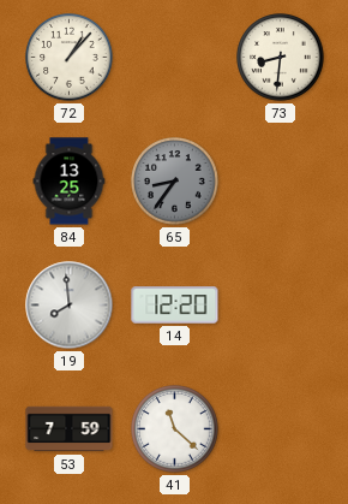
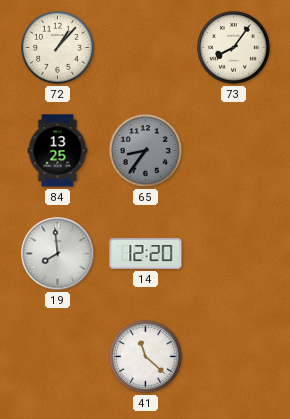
73: 8:31 -> 8:06 (234, 48)
53: 7:59 -> none (70, 429)
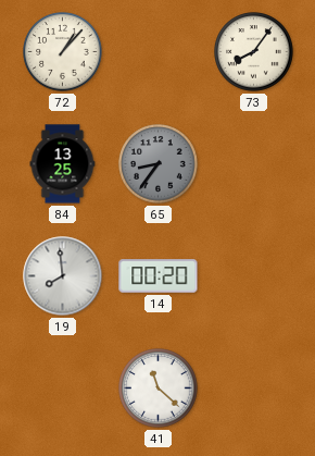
14: 12:20 -> 00:20 (159, 276)
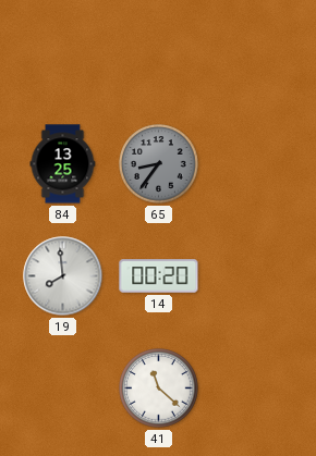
72: 1:07 -> none (63, 52)
73: 8:06 -> none (254, 52)
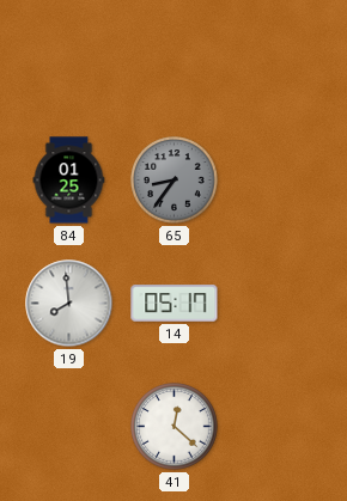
84: 13:25 -> 01:25 (69, 181)
14: 00:20 -> 05:17 (175, 304)
41: 11:22 -> 12:22 (175, 427)
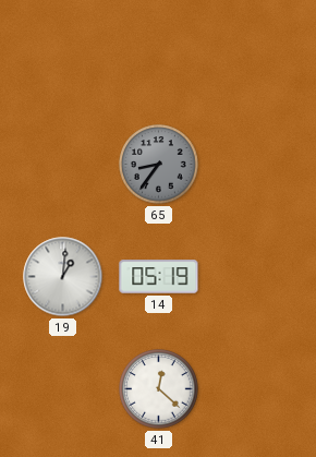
84: 01:25 -> none (69, 181)
19: 7:59 -> 1:01 (63, 277)
14: 05:17 -> 05:19 (159, 277)
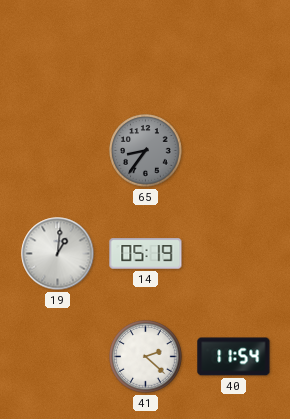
41: 12:22 -> 2:22 (146, 357)
40: none -> 11:54 (234, 357)
